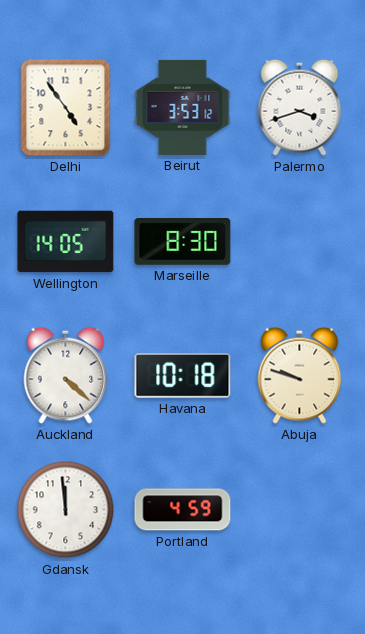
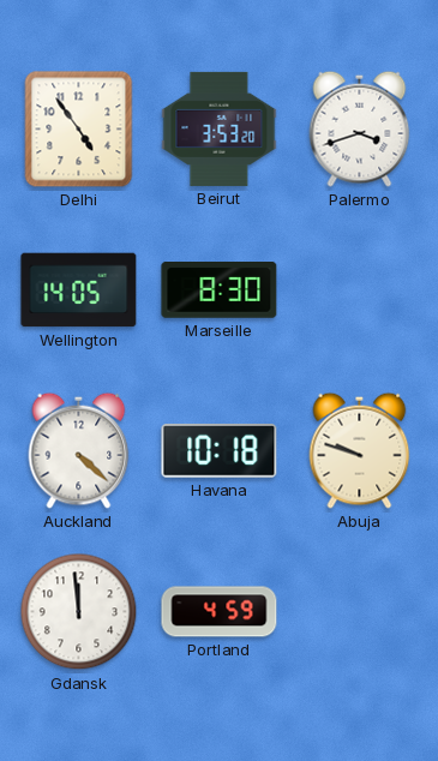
Beirut: 3:53:12 -> 3:53:20 (220, 128)
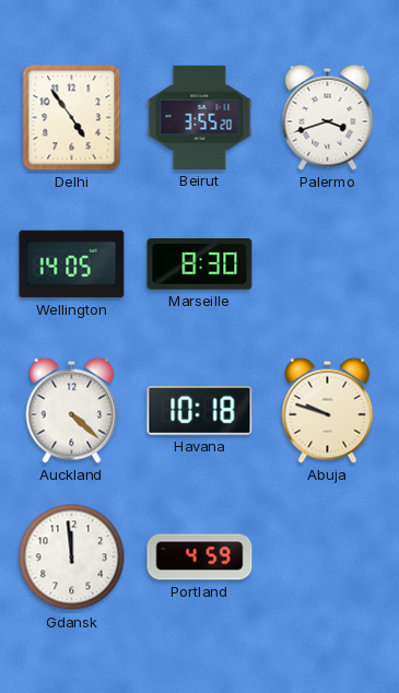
Beirut: 3:53 -> 3:55 (200, 117)
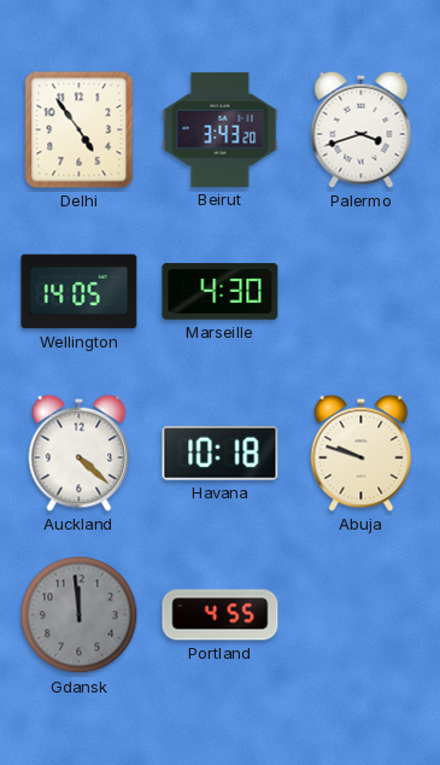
Beirut: 3:55 -> 3:43 (221, 129)
Marseille: 8:30 -> 4:30 (221, 292)
Gdansk dial: white -> grey (80, 615)
Portland: 4:59 -> 4:55 (221, 615)
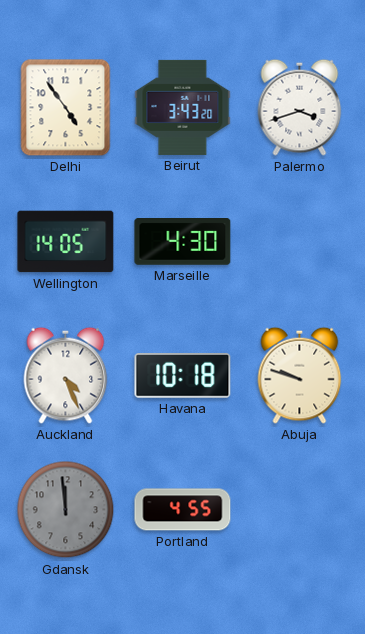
Auckland: 4:22 -> 4:26 (66, 375)
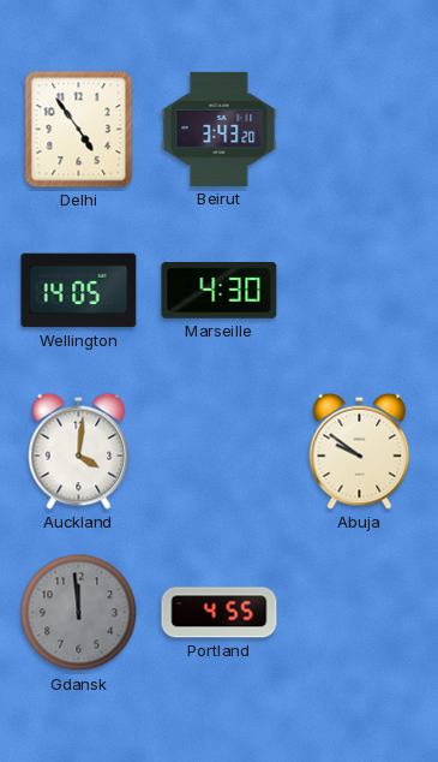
Palermo: 3:42 -> none (300, 107)
Auckland: 4:26 -> 4:01 (79, 451)
Havana: 10:18 -> none (183, 376)
Abuja: 9:48 -> 9:51 (360, 451)
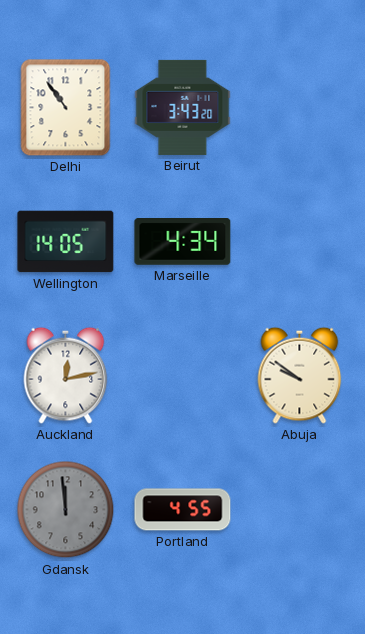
Delhi: 4:54 -> 10:54 (66, 108)
Marseille: 4:30 -> 4:34 (183, 242)
Auckland: 4:01 -> 12:13 (66, 375)
